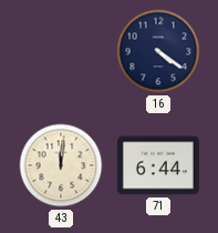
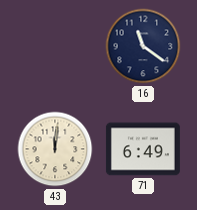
16: 4:21 -> 11:21 (143, 46)
71: 6:44 -> 6:49 (143, 149)
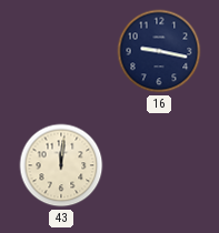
16: 11:21 -> 9:17 (159, 51)
71: 6:49 -> none (143, 149)
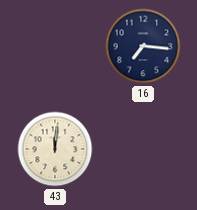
16: 9:17 -> 7:16 (143, 46)
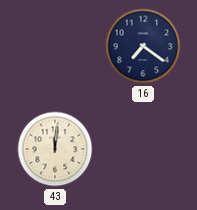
16: 7:16 -> 7:21 (143, 46)
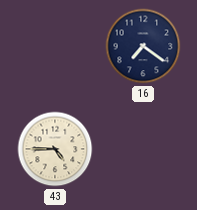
43: 12:01 -> 4:45 (55, 149)
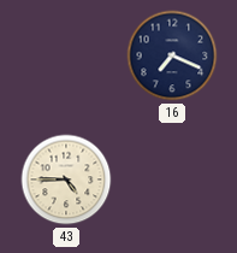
16: 7:21 -> 7:19 (172, 55)
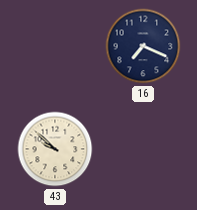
43: 4:45 -> 9:52 (55, 149)
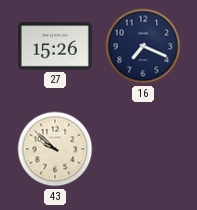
27: none -> 15:26 (55, 46)
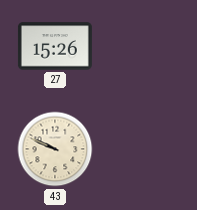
16: 7:19 -> none (143, 46)
43: 9:52 -> 9:49 (55, 149)
